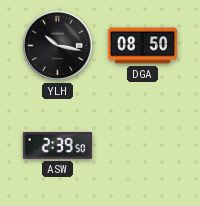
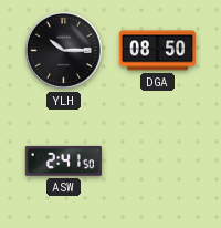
YLH: 10:17 -> 10:15 (63, 50)
ASW: 2:39 -> 2:41 (63, 160)
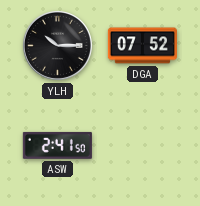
DGA: 08:50 -> 07:52 (142, 46)
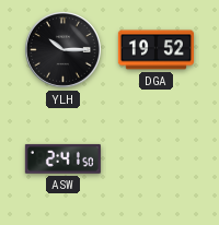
DGA: 07:52 -> 19:52 (155, 50)
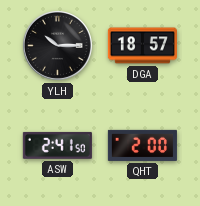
DGA: 19:52 -> 18:57 (142, 46)
QHT: none -> 2:00 (142, 145)
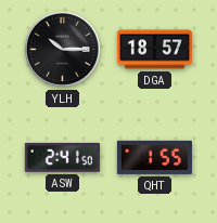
QHT: 2:00 -> 1:55 (154, 157)
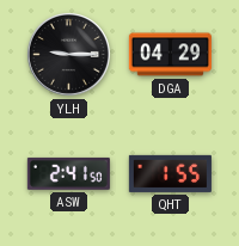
YLH: 10:15 -> 9:15 (68, 54)
DGA: 18:57 -> 04:29 (170, 55)
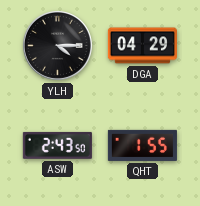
YLH: 9:15 -> 4:15 (57, 45)
ASW: 2:41 -> 2:43 (57, 145)
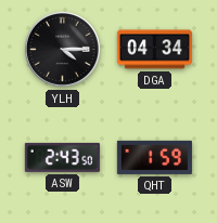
DGA: 04:29 -> 04:34 (154, 50)
QHT: 1:55 -> 1:59 (154, 157)
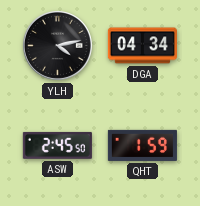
YLH: 4:15 -> 4:13 (57, 45)
ASW: 2:43 -> 2:45 (57, 145)
